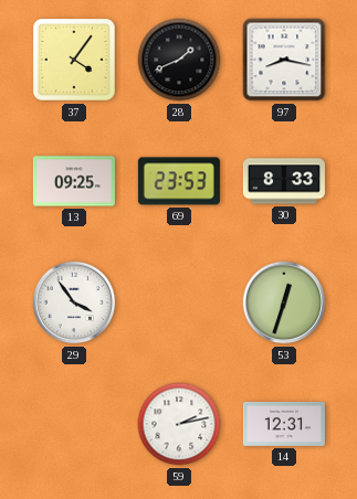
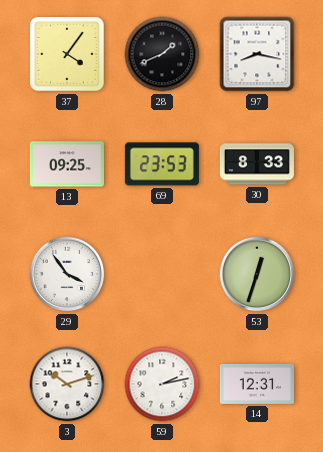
3: none -> 10:12 (67, 384)
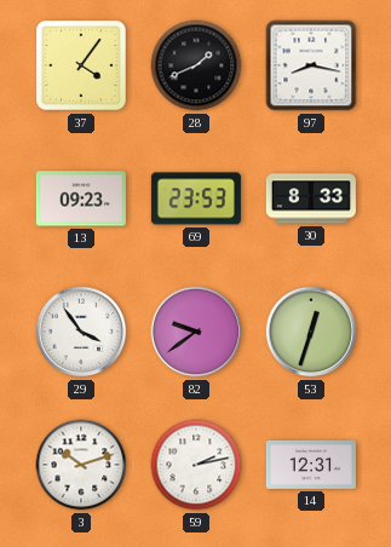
13: 09:25 -> 09:23 (81, 198)
82: none -> 9:39 (196, 332)
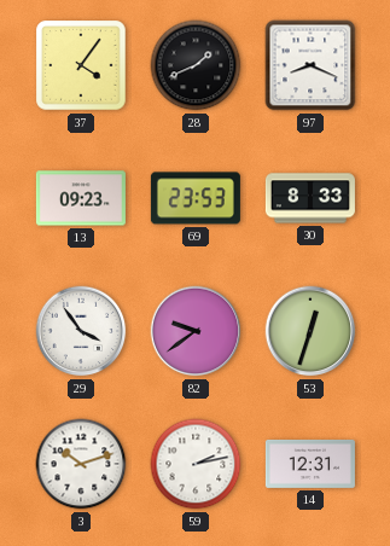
97: 8:17 -> 8:19 (310, 65)
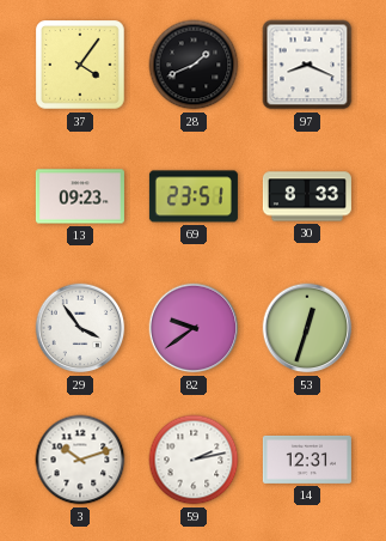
69: 23:53 -> 23:51 (194, 196)
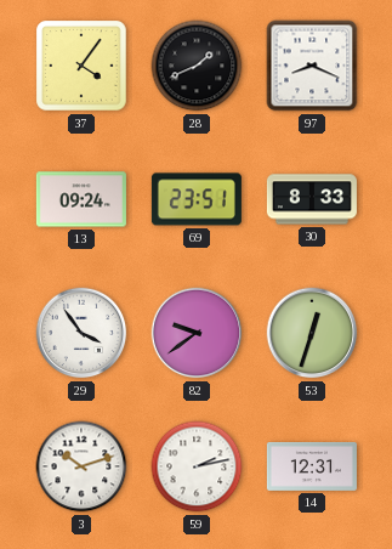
13: 09:23 -> 09:24 (81, 199)
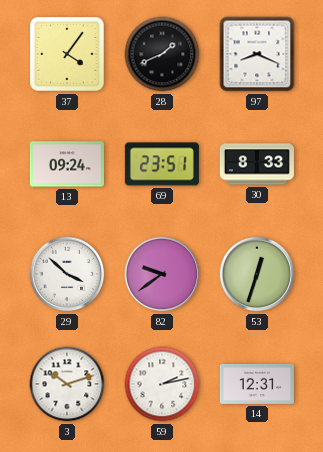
29: 3:54 -> 3:52 (67, 274)
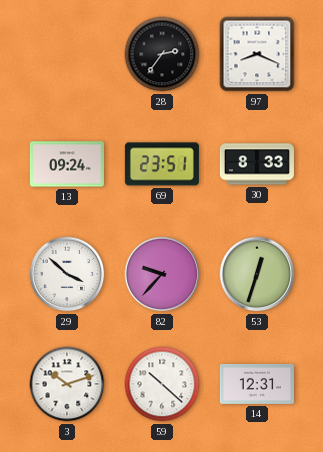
37: 4:06 -> none (67, 54)
28: 1:41 -> 2:36 (162, 54)
82: 9:39 -> 9:37 (162, 274)
59: 2:13 -> 10:22 (162, 384)
